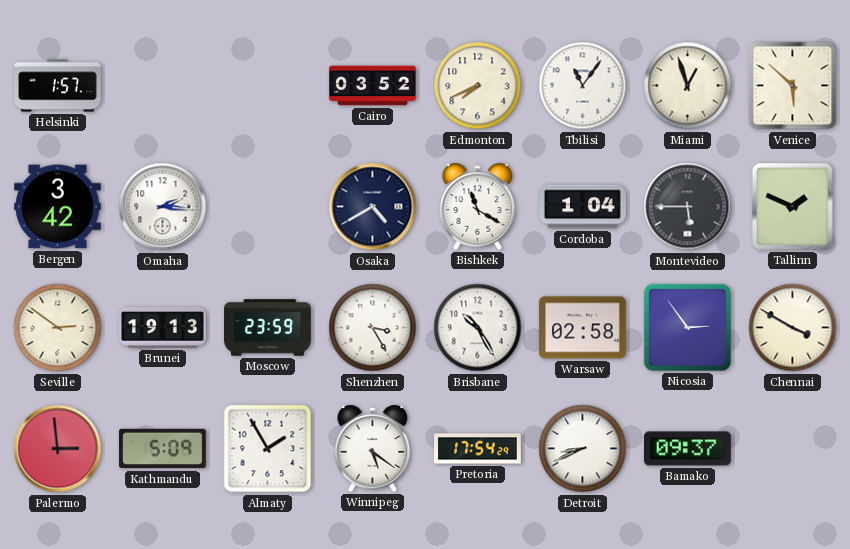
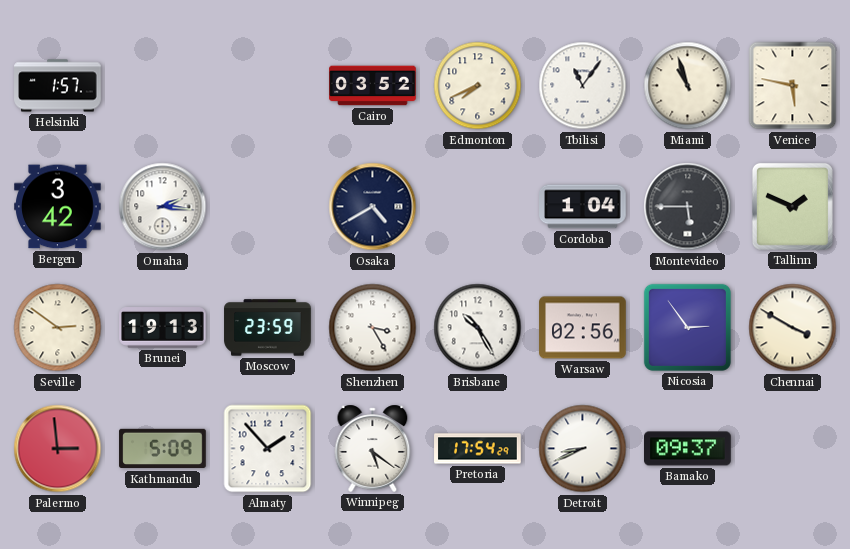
Miami: 12:57 -> 10:57 (688, 86)
Venice: 5:52 -> 5:47 (793, 86)
Bishkek: 11:20 -> none (478, 206)
Warsaw: 02:58 -> 02:56 (583, 328)
Almaty: 1:55 -> 1:53 (268, 449)
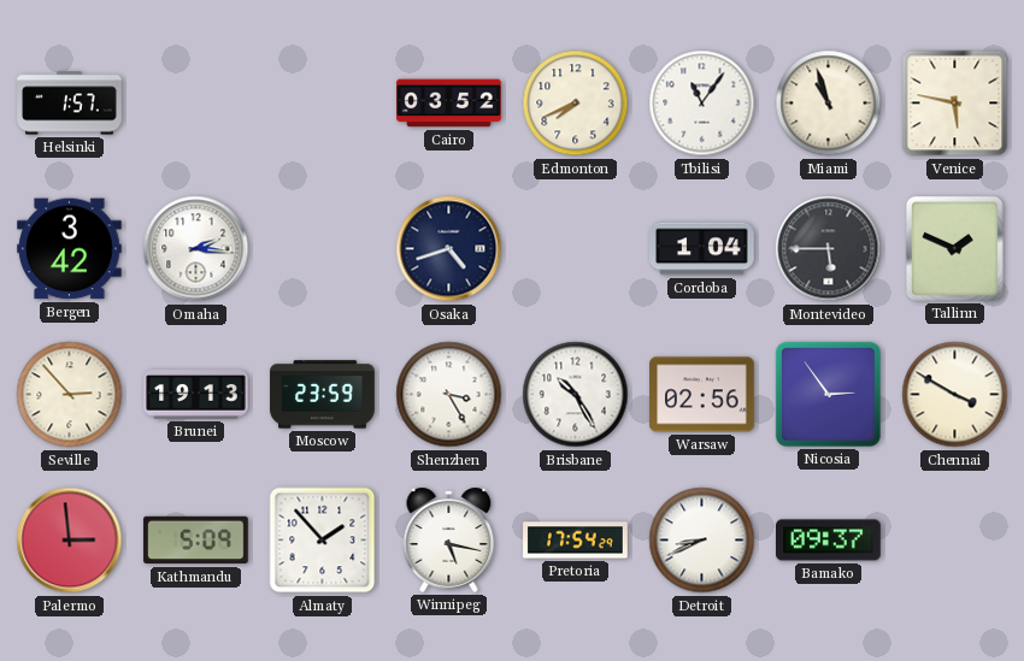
Osaka: 4:40 -> 4:42 (449, 249)
Seville: 2:51 -> 2:53 (70, 395)
Winnipeg: 5:21 -> 5:17 (449, 539)
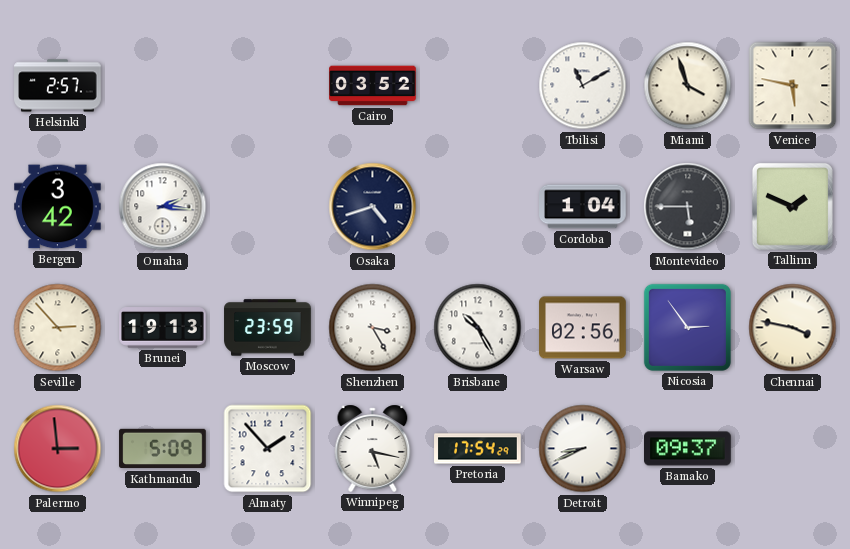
Helsinki: 1:57 -> 2:57 (58, 86)
Edmonton: 7:41 -> none (576, 104)
Tbilisi: 11:06 -> 11:10 (583, 86)
Miami: 10:57 -> 3:57 (688, 86)
Chennai: 3:50 -> 3:47 (793, 328)
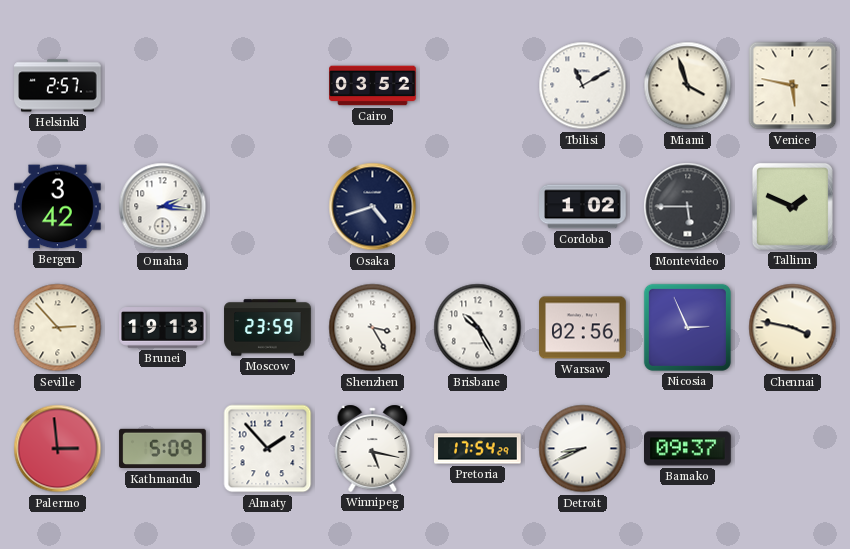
Cordoba: 1:04 -> 1:02 (583, 207)
Nicosia: 2:54 -> 2:56 (687, 327)
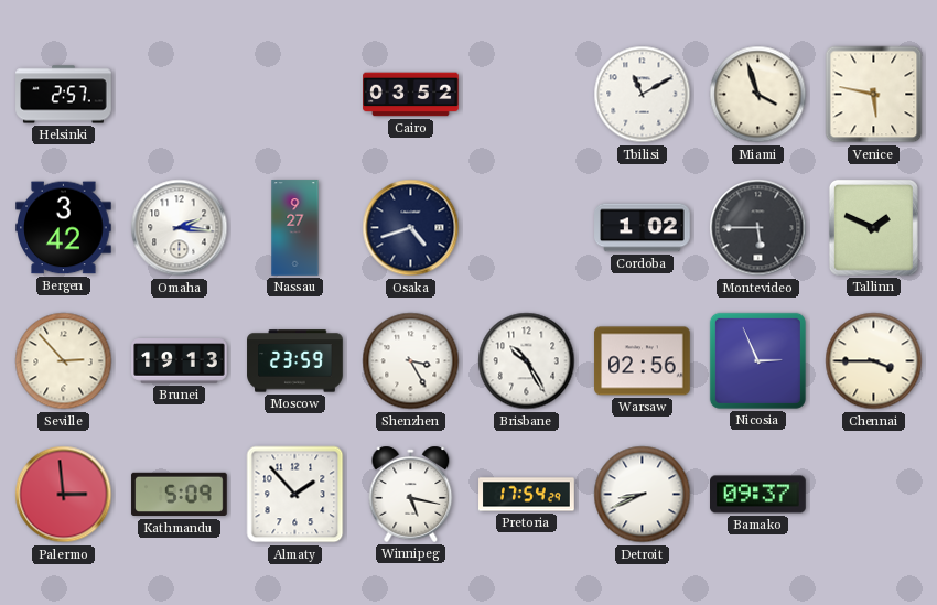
Nassau: none -> 9:27 (295, 228)
Chennai: 3:47 -> 3:45 (874, 361)
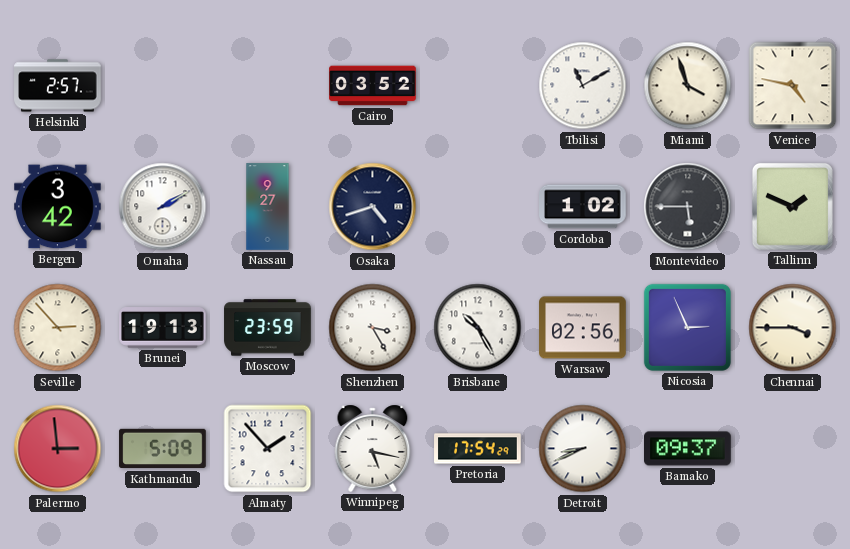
Venice: 5:47 -> 4:47 (793, 86)
Omaha: 2:16 -> 2:10 (163, 207)
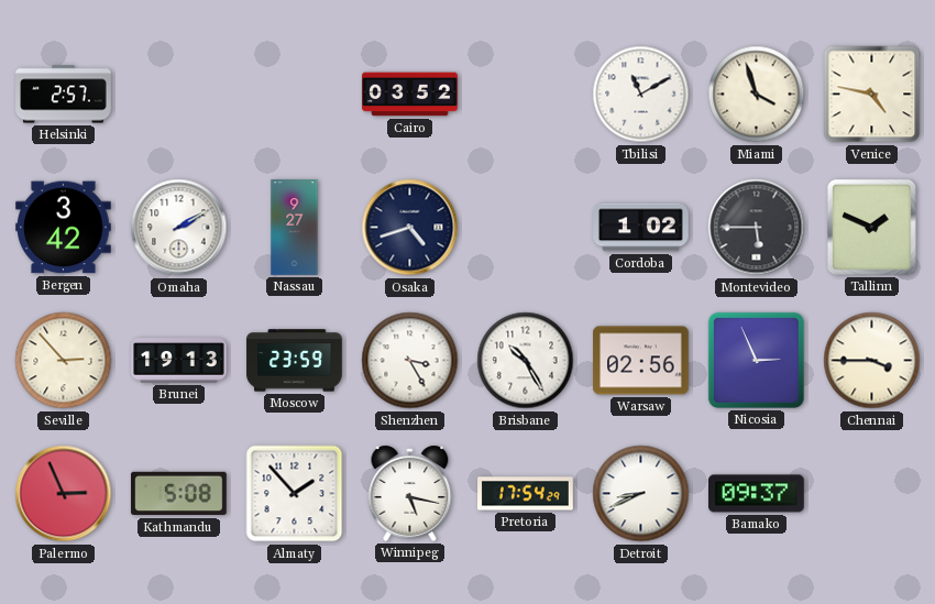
Palermo: 2:59 -> 2:56 (64, 494)
Kathmandu: 5:09 -> 5:08 (179, 494)
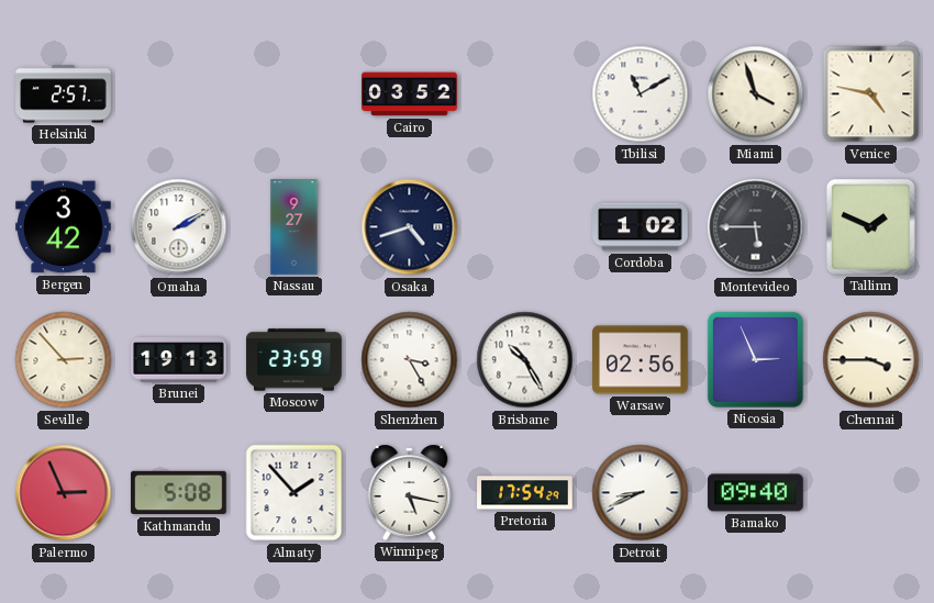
Bamako: 09:37 -> 09:40 (756, 493)
